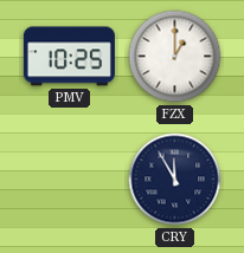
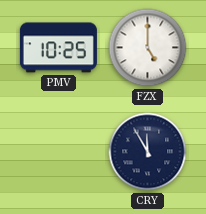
FZX: 1:00 -> 5:00 (148, 48)
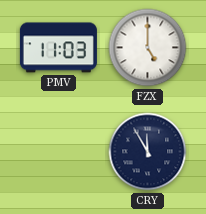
PMV: 10:25 -> 11:03 (58, 48)
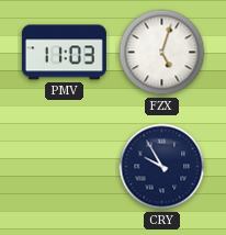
FZX: 5:00 -> 5:03 (162, 53)
CRY: 11:55 -> 9:55 (162, 167)
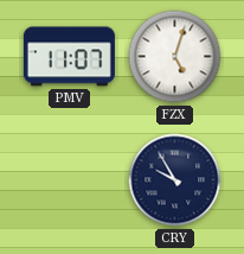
PMV: 11:03 -> 11:07 (69, 57)
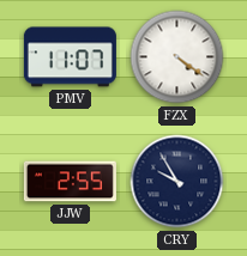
FZX: 5:03 -> 4:21 (177, 57)
JJW: none -> 2:55 (70, 182)
